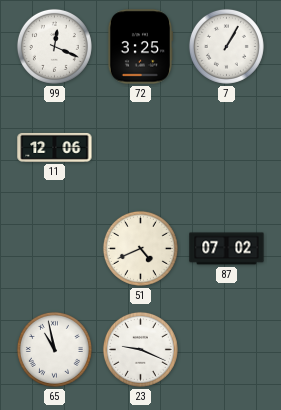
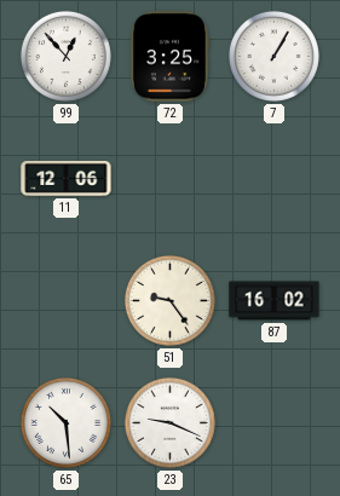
99: 12:19 -> 12:53 (65, 56)
51: 4:41 -> 9:24 (169, 300)
87: 07:02 -> 16:02 (275, 301)
65: 10:58 -> 10:29 (65, 422)
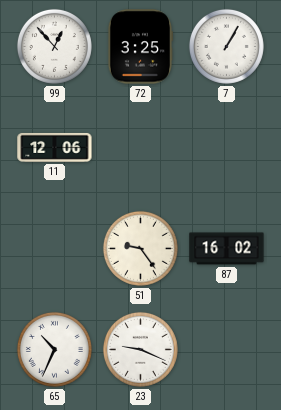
65: 10:29 -> 10:34 (54, 349)
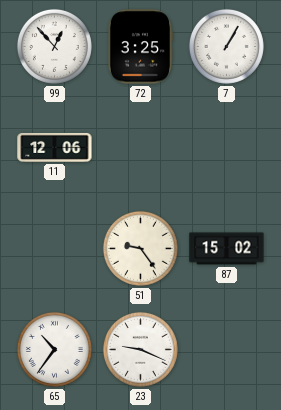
87: 16:02 -> 15:02 (227, 249)
65: 10:34 -> 10:36 (54, 349)
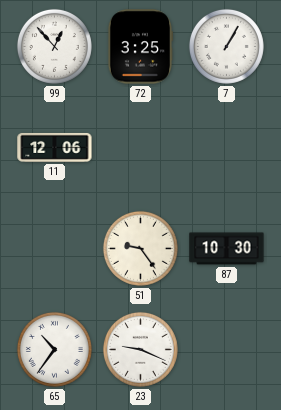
87: 15:02 -> 10:30 (227, 249)
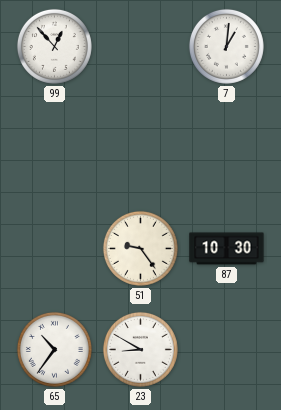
72: 3:25 -> none (139, 47)
7: 1:05 -> 1:01 (226, 46)
11: 12:06 -> none (55, 147)
23: 9:19 -> 8:50 (140, 349)
